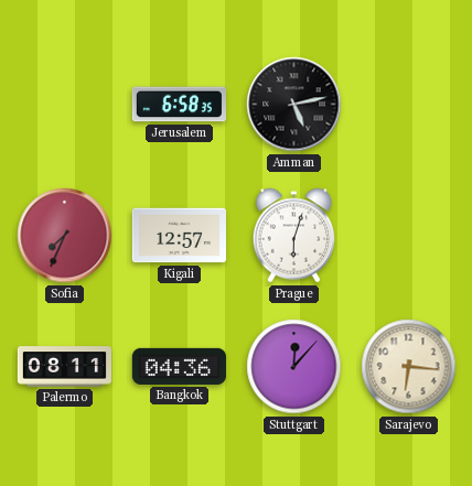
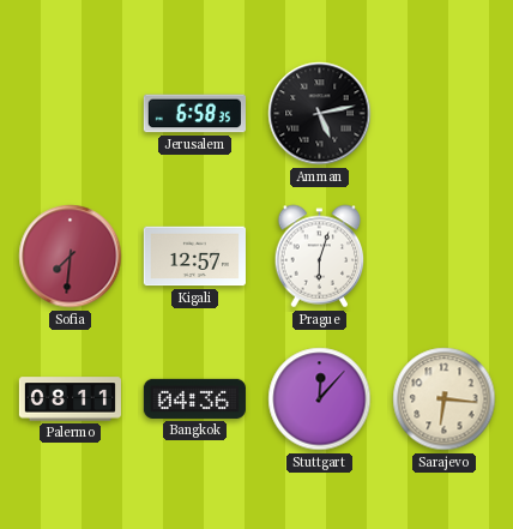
Sofia: 7:34 -> 7:31 (71, 257)
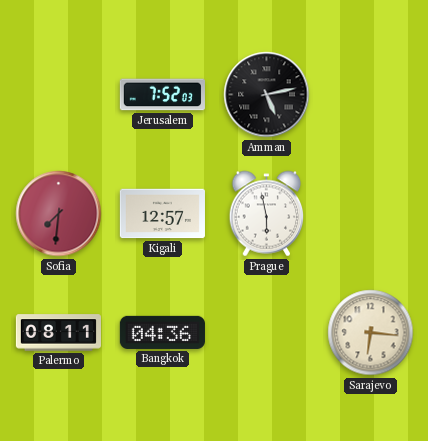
Jerusalem: 6:58 -> 7:52 (162, 95)
Prague: 6:03 -> 5:58 (267, 214)
Stuttgart: 12:07 -> none (320, 399)
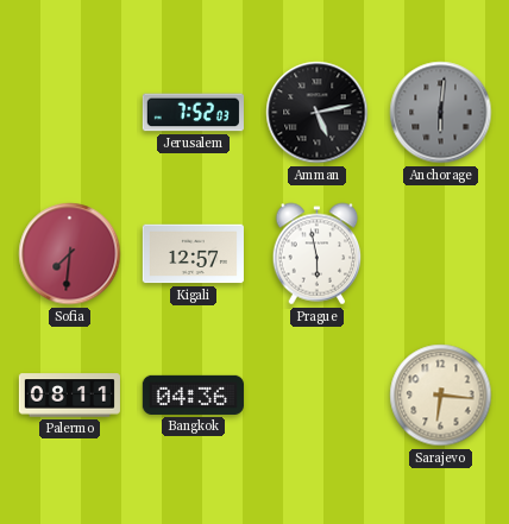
Anchorage: none -> 6:01 (441, 113)
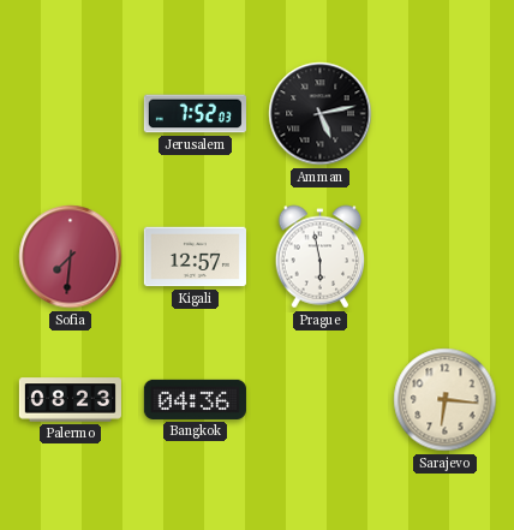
Anchorage: 6:01 -> none (441, 113)
Palermo: 08:11 -> 08:23 (70, 400)
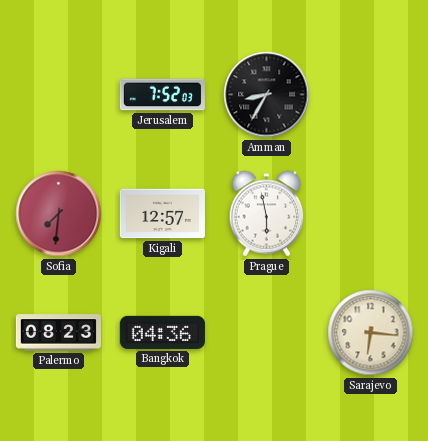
Amman: 5:13 -> 8:35 (267, 95)
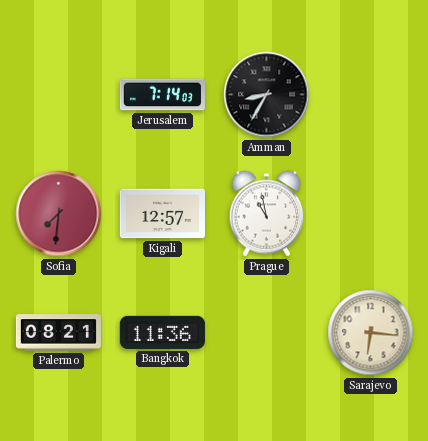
Jerusalem: 7:52 -> 7:14 (162, 95)
Prague: 5:58 -> 10:58 (267, 214)
Palermo: 08:23 -> 08:21 (58, 333)
Bangkok: 04:36 -> 11:36 (162, 332)
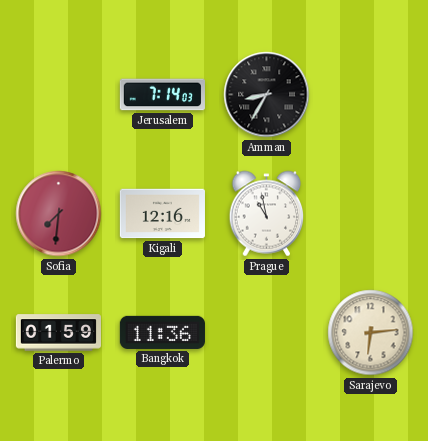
Kigali: 12:57 -> 12:16 (162, 214)
Palermo: 08:21 -> 01:59 (58, 333)
Sarajevo: 6:16 -> 6:14 (371, 333)
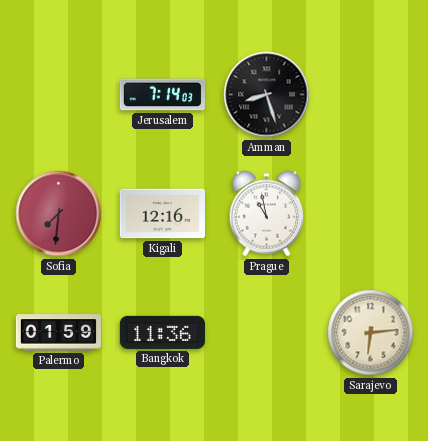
Amman: 8:35 -> 8:27 (267, 95)
